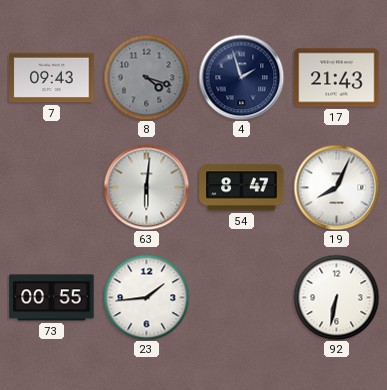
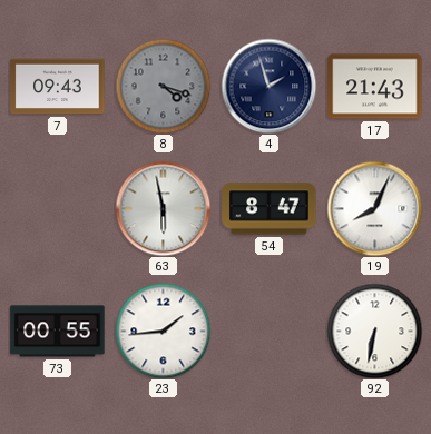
63: 6:01 -> 5:58 (163, 208)
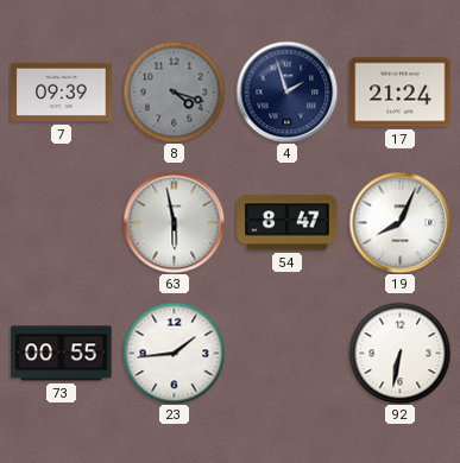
7: 09:43 -> 09:39 (62, 93)
17: 21:43 -> 21:24 (401, 93)
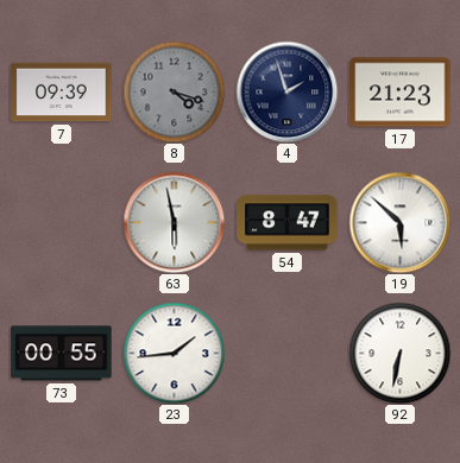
17: 21:24 -> 21:23 (401, 93)
19: 8:04 -> 5:52 (399, 222)
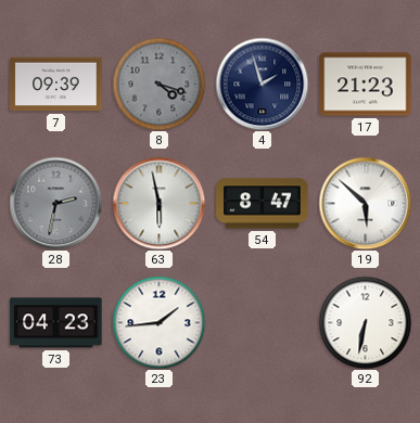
28: none -> 2:32 (55, 203)
73: 00:55 -> 04:23 (56, 323)
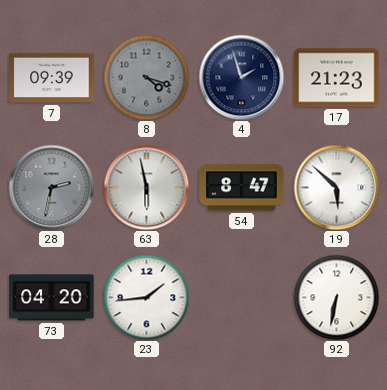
73: 04:23 -> 04:20 (52, 298)
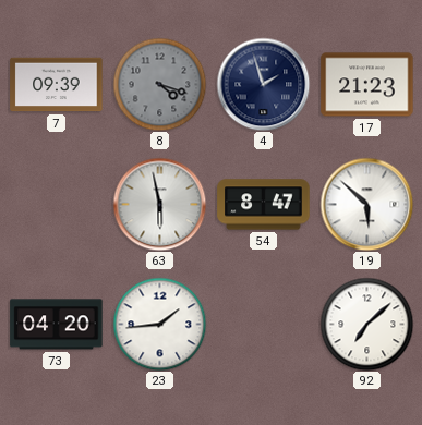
28: 2:32 -> none (51, 187)
92: 6:32 -> 7:08 (366, 324)
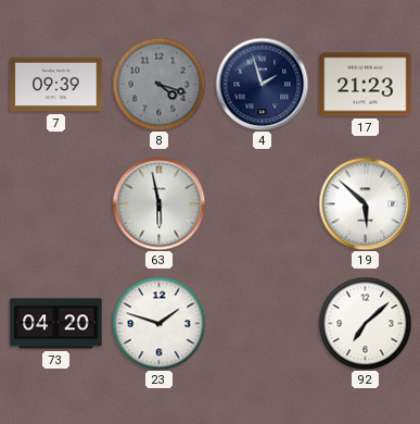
54: 8:47 -> none (264, 205)
23: 1:44 -> 1:48 (158, 323)
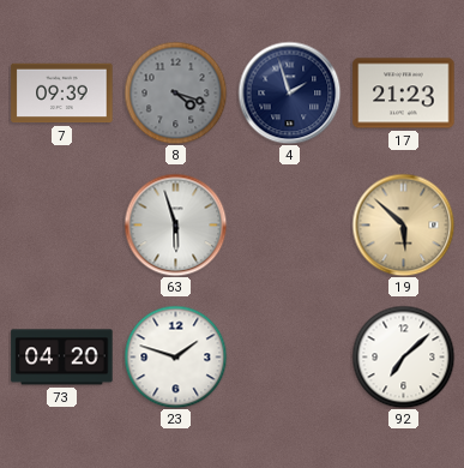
63: 5:58 -> 5:57 (175, 224)
19 dial: white -> champagne (403, 224)
